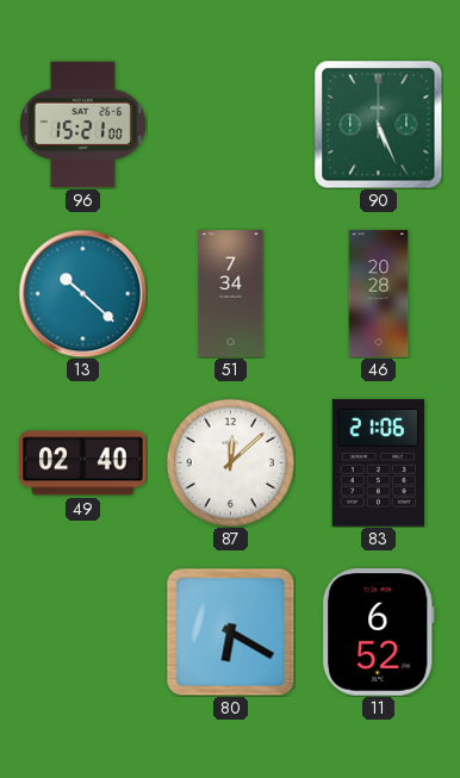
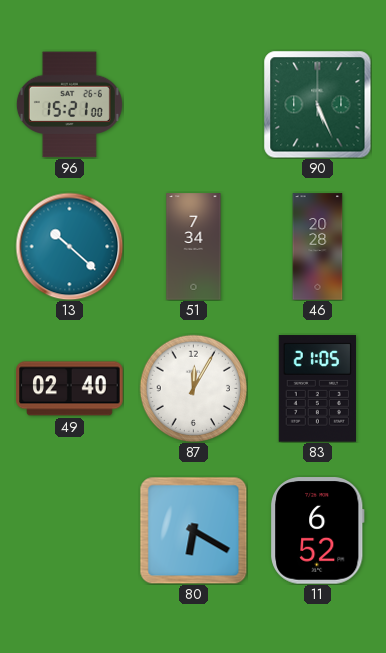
87: 12:08 -> 12:05 (193, 388)
83: 21:06 -> 21:05 (317, 389)
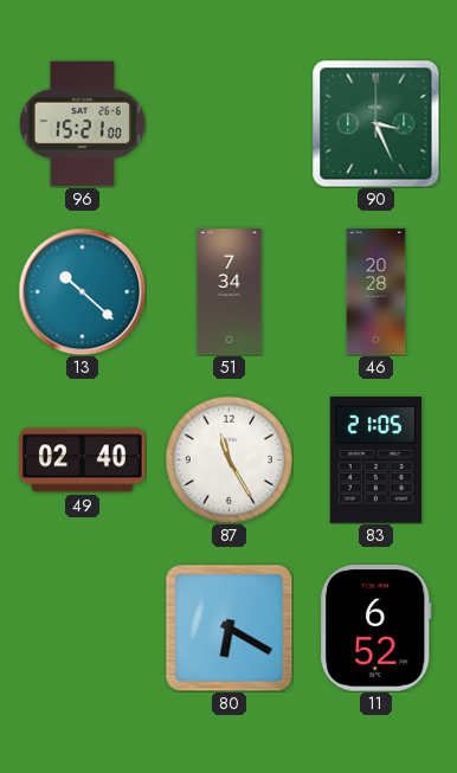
90: 5:26 -> 3:26 (375, 123)
87: 12:05 -> 11:25 (228, 459)
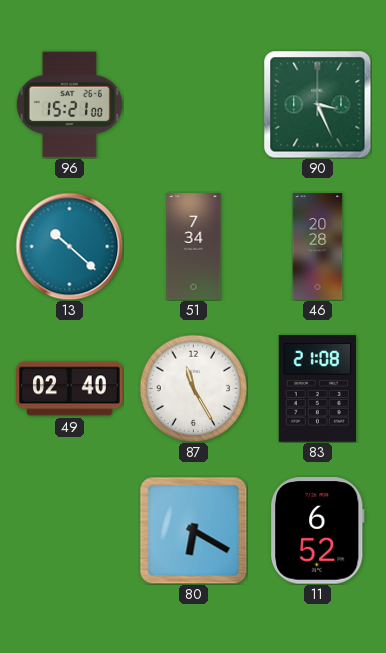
83: 21:05 -> 21:08 (317, 389)
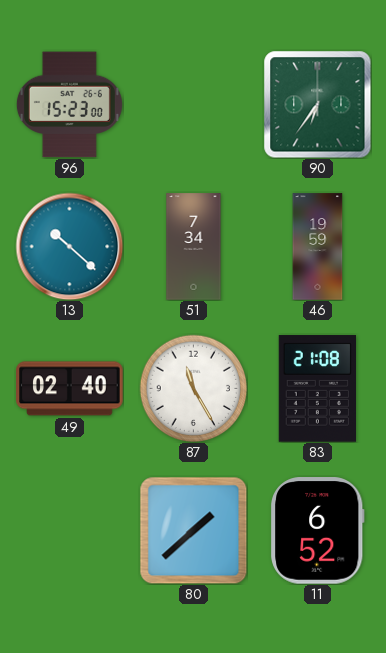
96: 15:21 -> 15:23 (69, 105)
90: 3:26 -> 6:36 (317, 104)
46: 20:28 -> 19:59 (318, 247)
80: 6:20 -> 1:38 (193, 530)
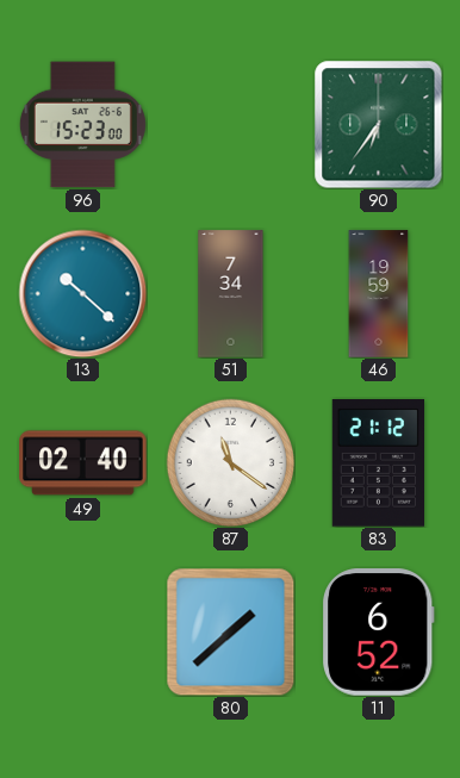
87: 11:25 -> 11:21 (230, 462)
83: 21:08 -> 21:12 (378, 463)
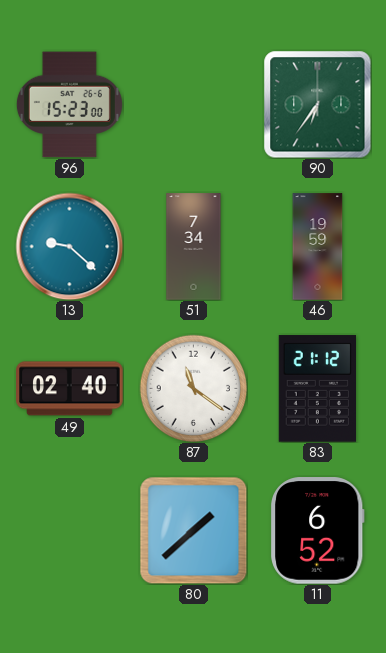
13: 10:22 -> 9:22 (69, 246)
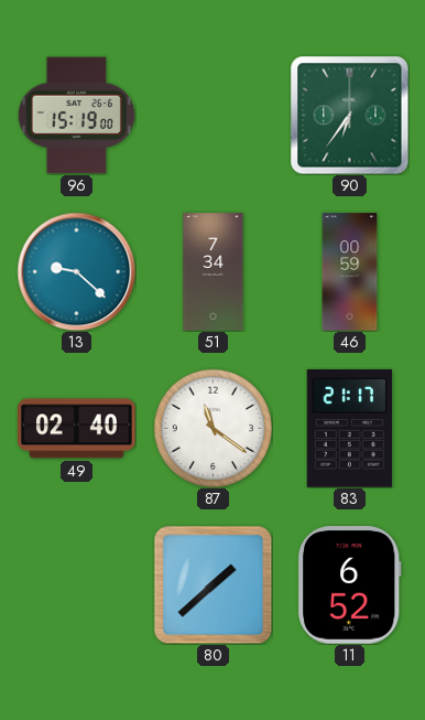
96: 15:23 -> 15:19 (76, 116)
46: 19:59 -> 00:59 (350, 272)
83: 21:12 -> 21:17 (349, 429)
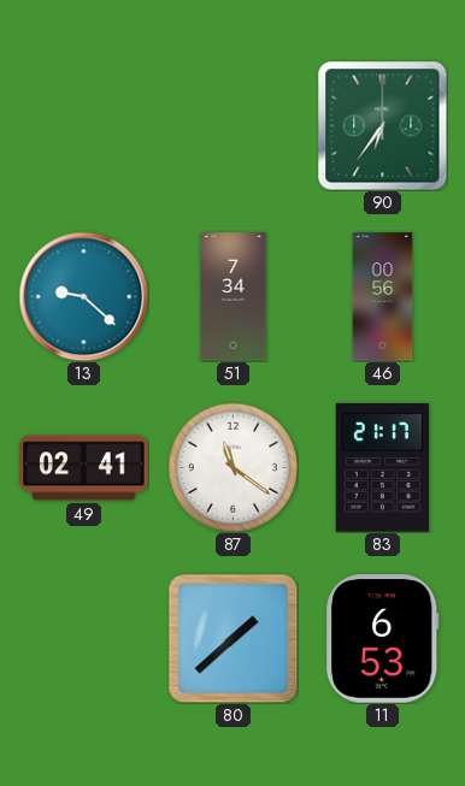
96: 15:19 -> none (76, 116)
46: 00:59 -> 00:56 (383, 297)
49: 02:40 -> 02:41 (84, 468)
11: 6:52 -> 6:53 (383, 639)
